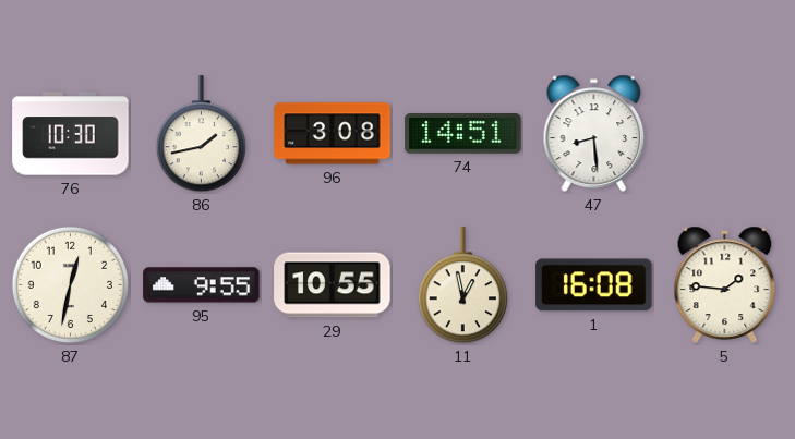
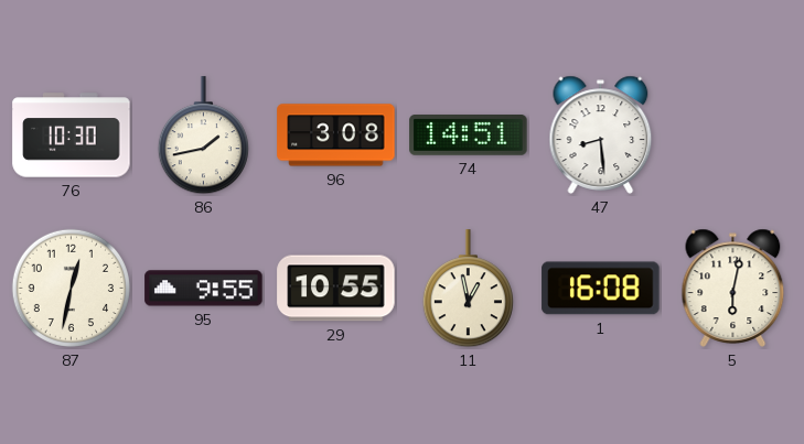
5: 1:46 -> 6:02 (733, 288)
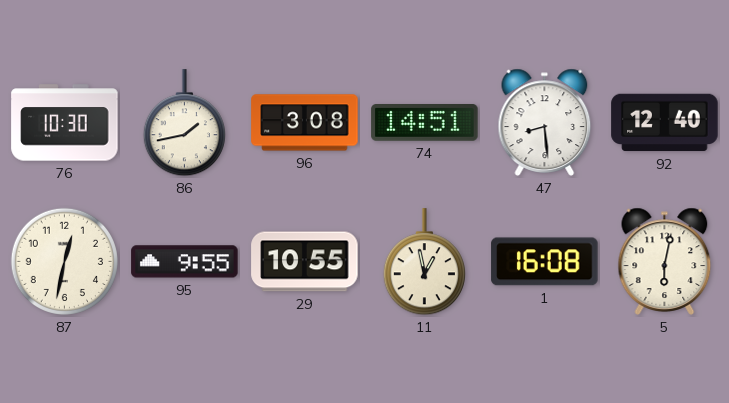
92: none -> 12:40 (665, 123)
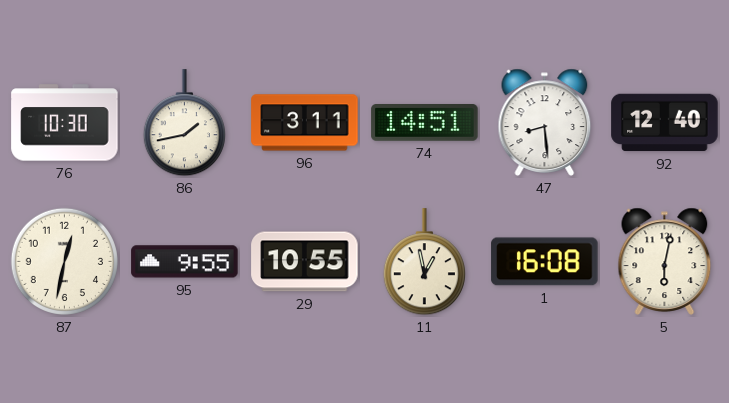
96: 3:08 -> 3:11 (305, 123)
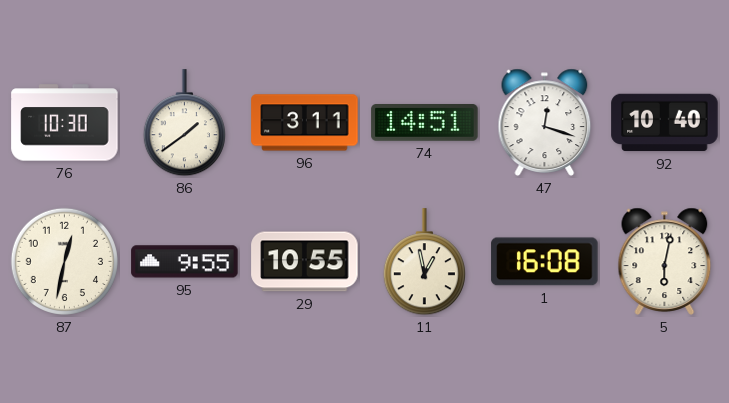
86: 1:43 -> 1:39 (184, 123)
47: 8:29 -> 12:18 (545, 122)
92: 12:40 -> 10:40 (665, 123)
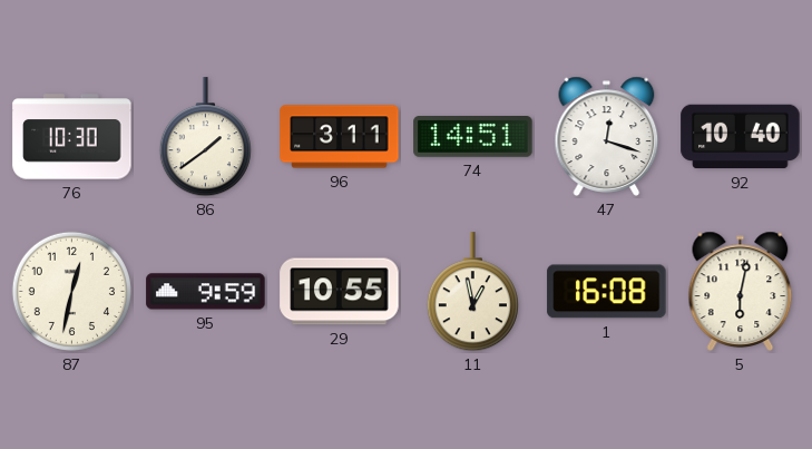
95: 9:55 -> 9:59 (206, 292)
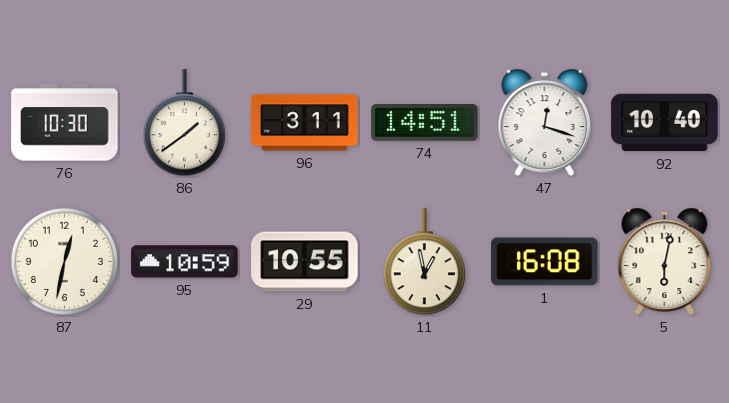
95: 9:59 -> 10:59 (185, 262)
